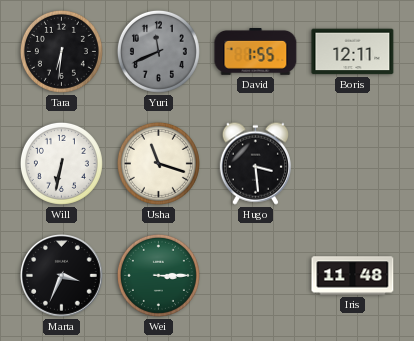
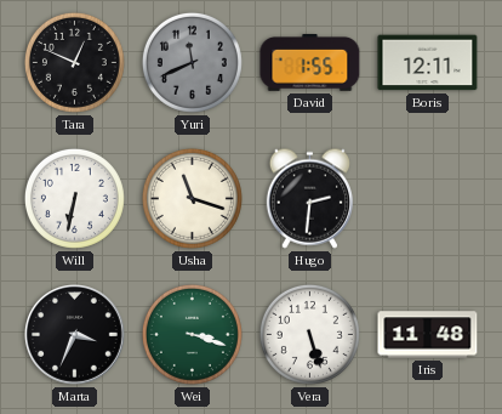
Tara: 6:31 -> 12:49 (74, 62)
Hugo: 3:29 -> 2:31 (309, 198)
Wei: 3:15 -> 3:18 (192, 334)
Vera: none -> 5:27 (309, 334)
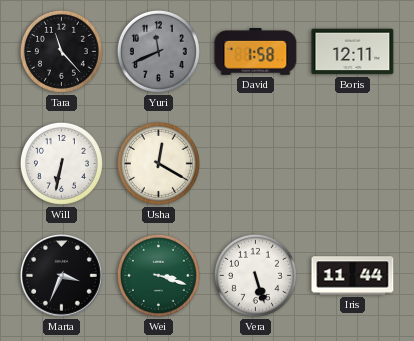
Tara: 12:49 -> 11:23 (61, 51)
David: 1:55 -> 1:58 (256, 52)
Usha: 11:18 -> 12:20 (158, 163)
Hugo: 2:31 -> none (309, 198)
Iris: 11:48 -> 11:44 (353, 276)
